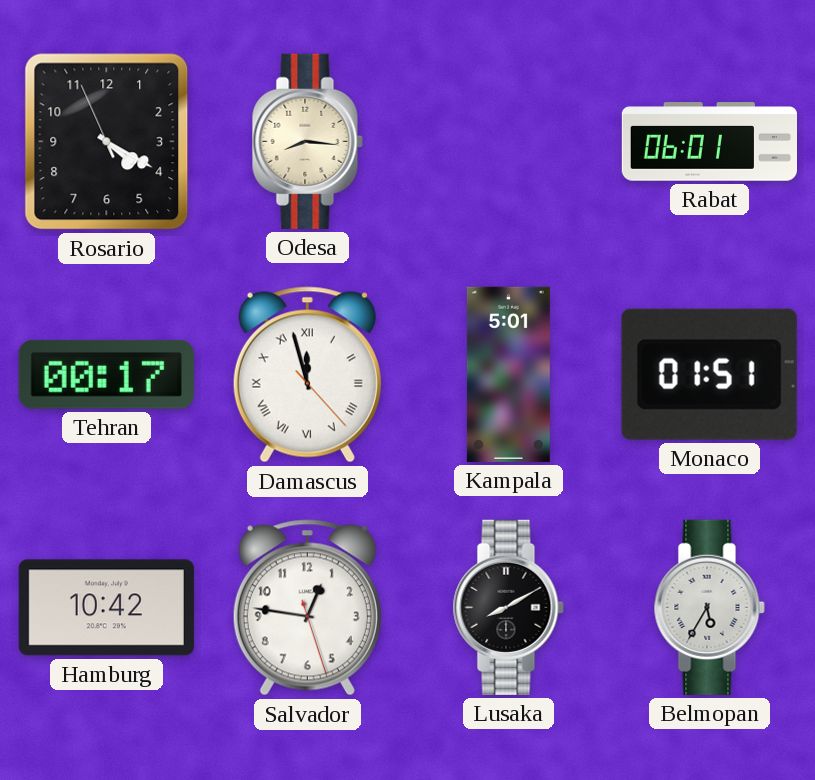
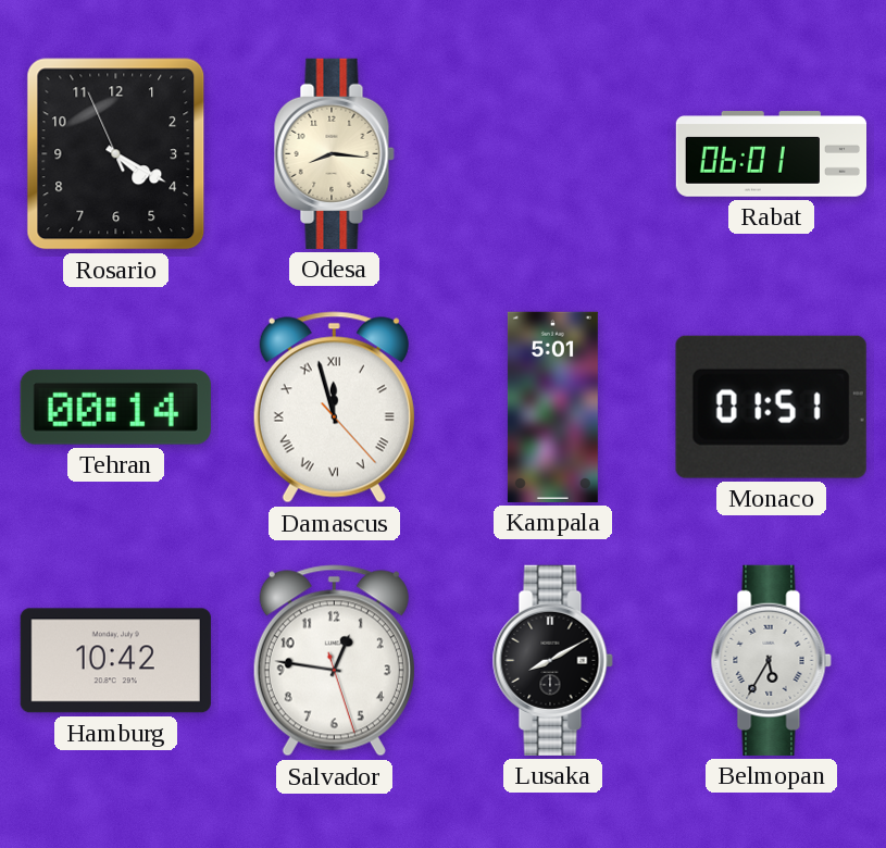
Tehran: 00:17 -> 00:14 (115, 407)
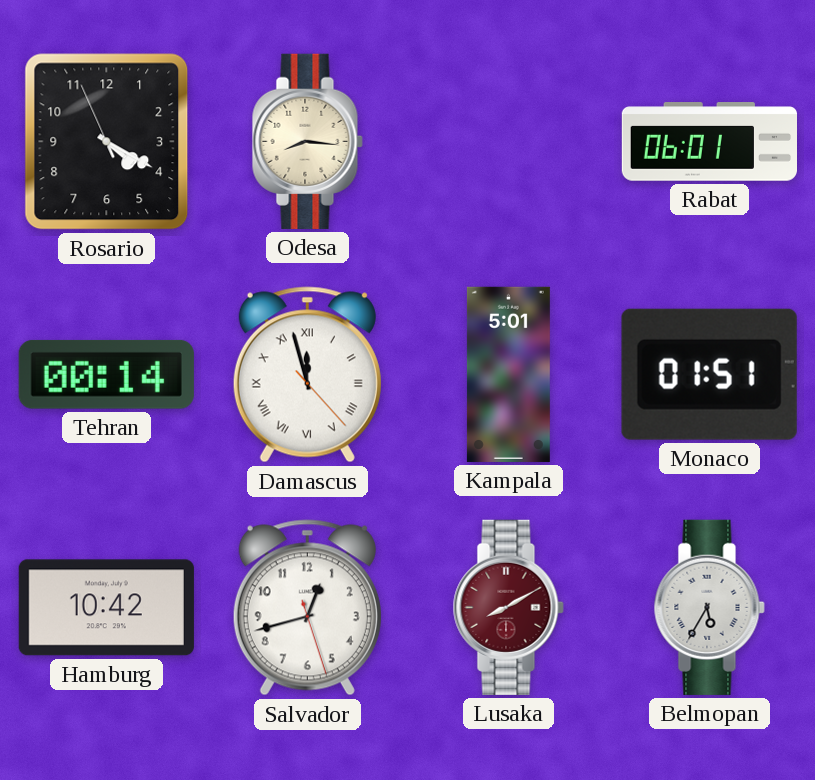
Salvador: 12:46 -> 12:42 (307, 608)
Lusaka dial: black -> burgundy (508, 607)
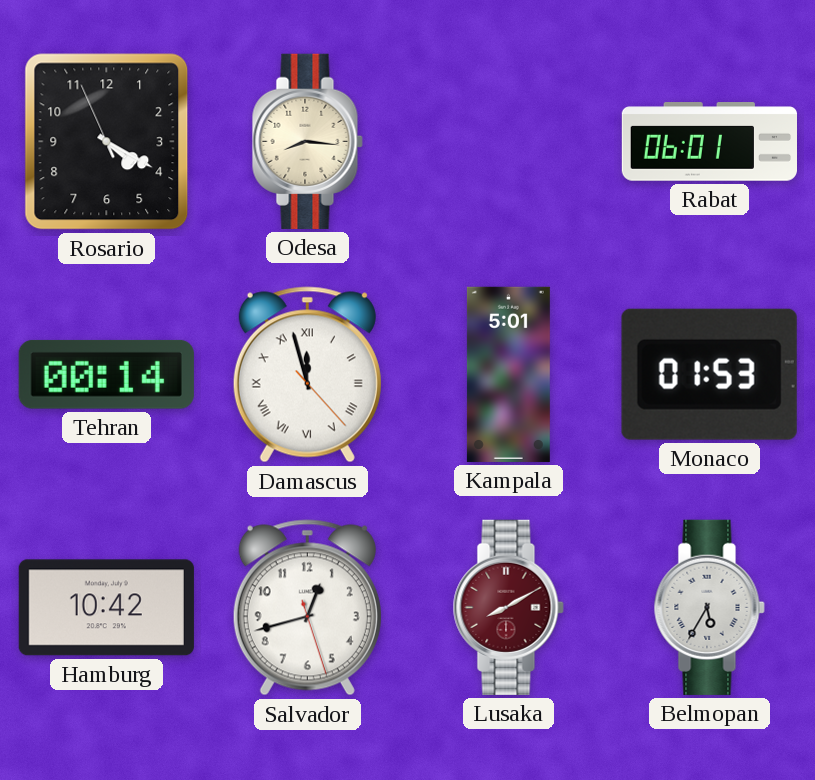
Monaco: 01:51 -> 01:53 (709, 374)
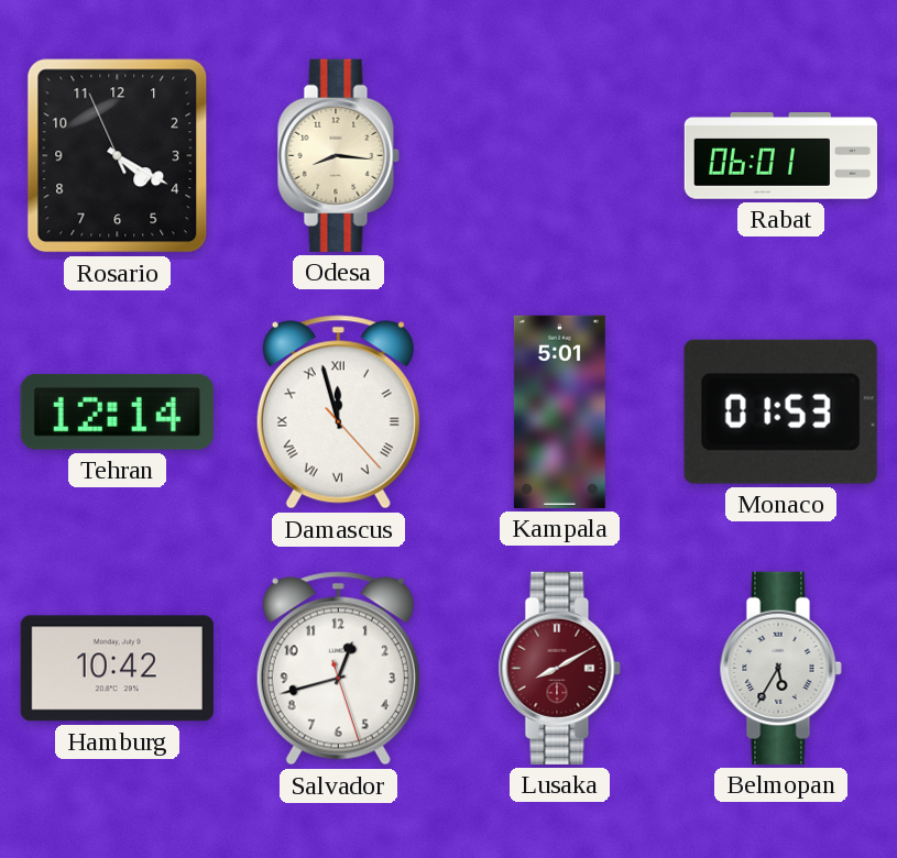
Tehran: 00:14 -> 12:14 (117, 411)
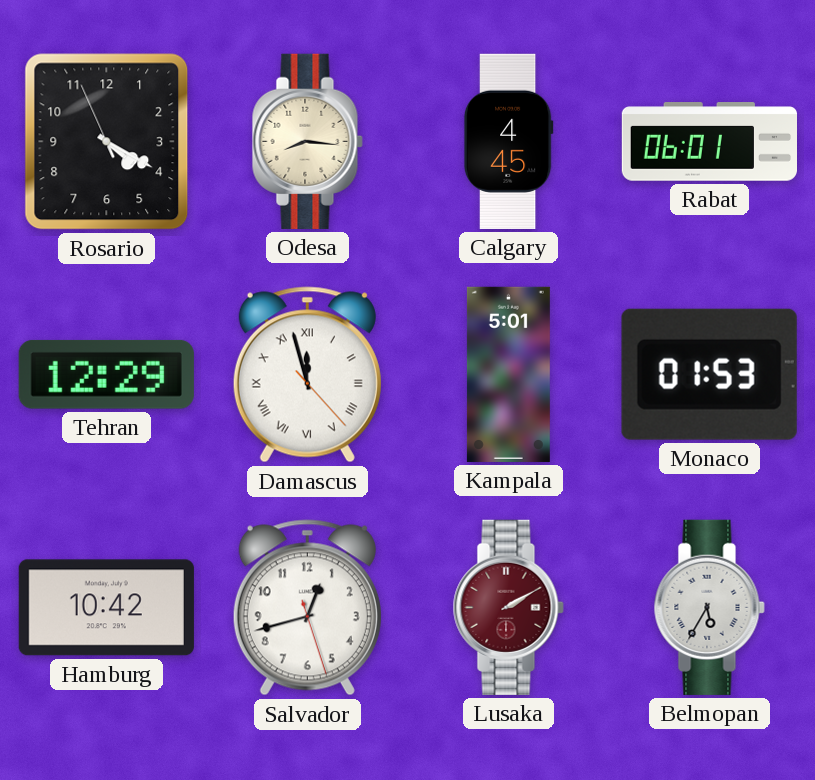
Calgary: none -> 4:45 (508, 141)
Tehran: 12:14 -> 12:29 (106, 374)
Lusaka: 8:10 -> 2:10 (508, 607)
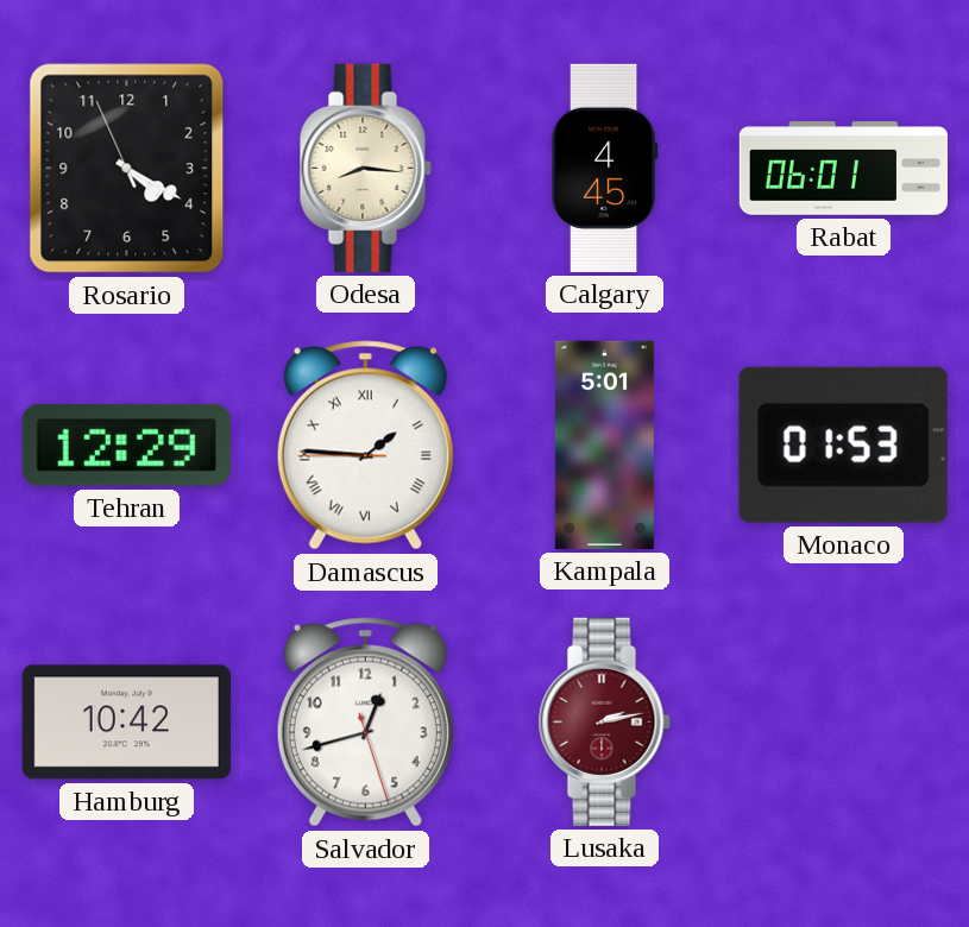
Damascus: 11:57 -> 1:45 (365, 446)
Lusaka: 2:10 -> 2:13 (604, 721)
Belmopan: 5:35 -> none (709, 607)
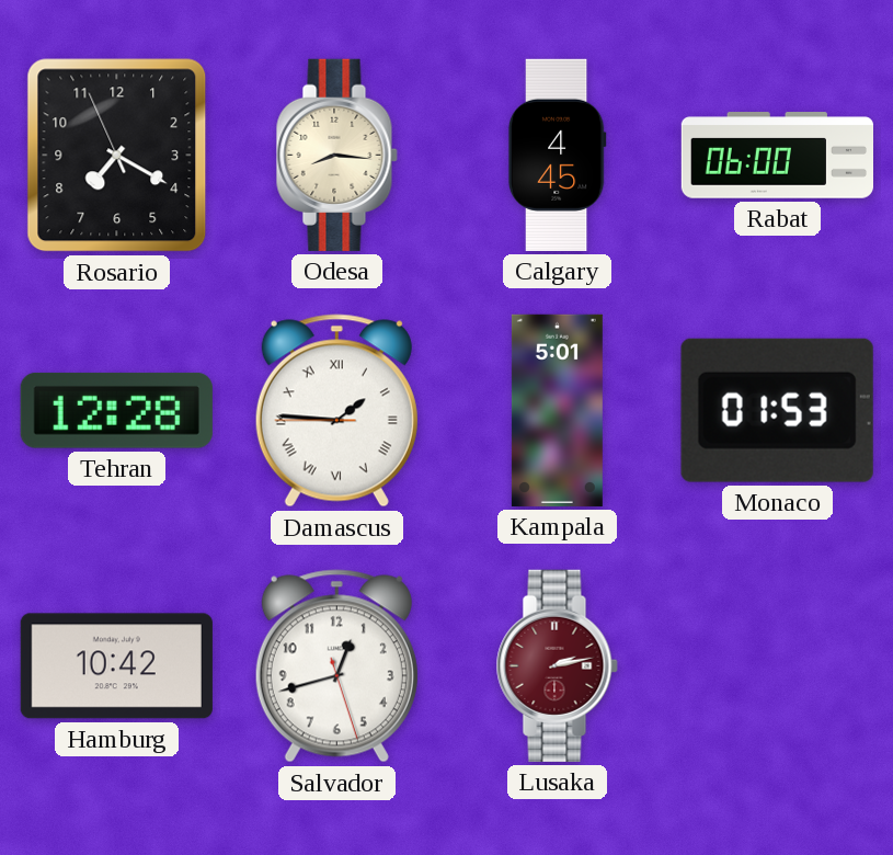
Rosario: 4:19 -> 7:19 (117, 156)
Rabat: 06:01 -> 06:00 (777, 156)
Tehran: 12:29 -> 12:28 (116, 410)
